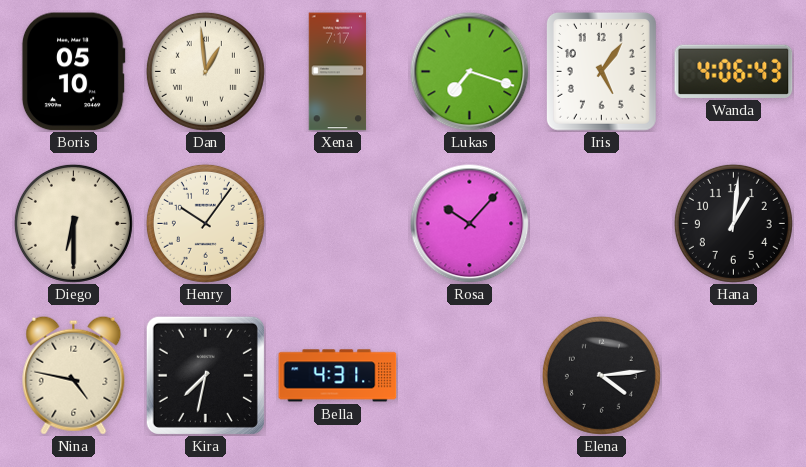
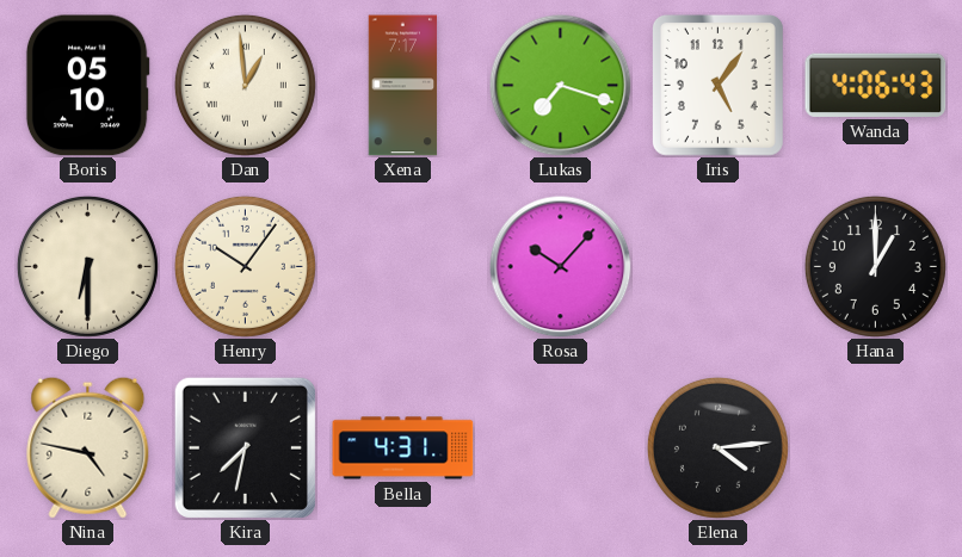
Hana: 1:01 -> 1:00 (875, 266)
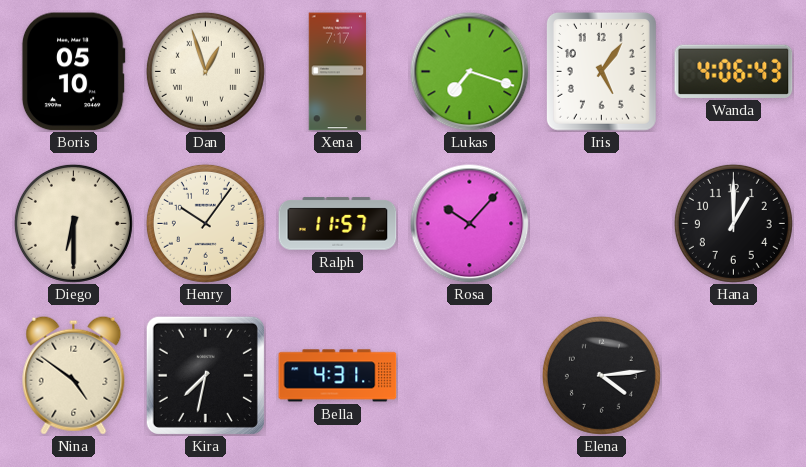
Dan: 12:59 -> 12:57 (205, 71)
Ralph: none -> 11:57 (338, 224)
Nina: 4:47 -> 4:51 (74, 375)
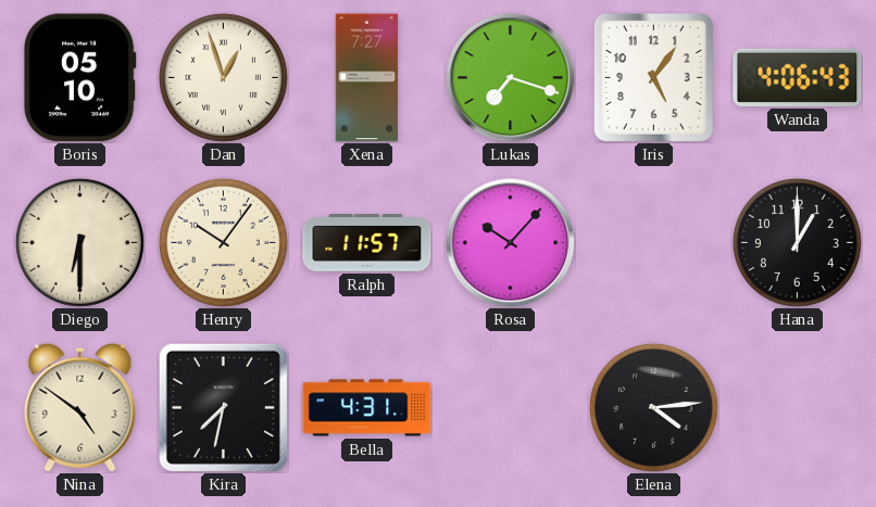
Xena: 7:17 -> 7:27 (367, 78)
